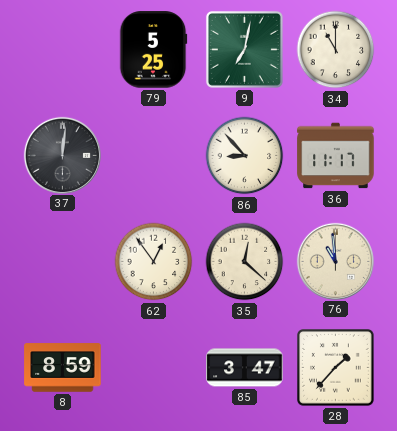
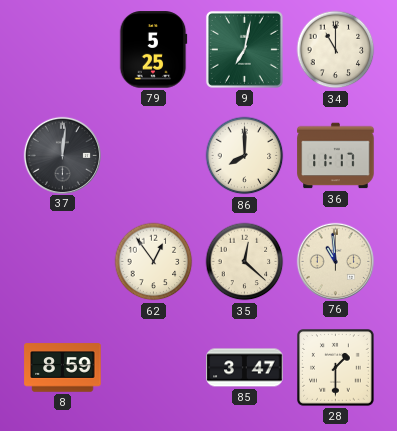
86: 8:53 -> 8:00 (245, 156)
28: 1:37 -> 1:30 (336, 368)
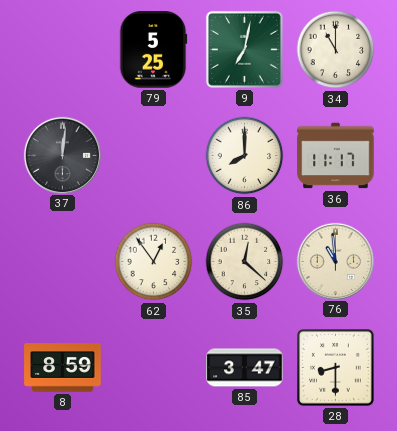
28: 1:30 -> 8:30 (336, 368)
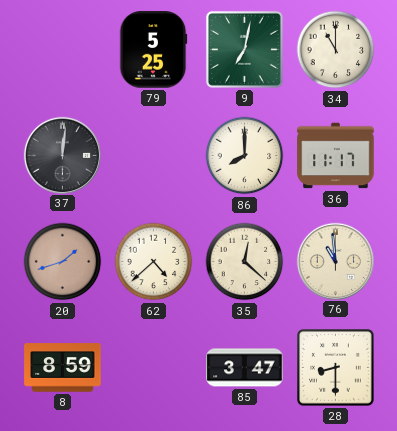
20: none -> 1:42 (63, 262)
62: 12:54 -> 4:38 (154, 262)
